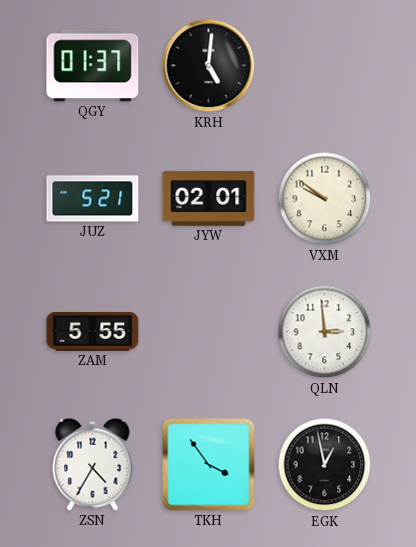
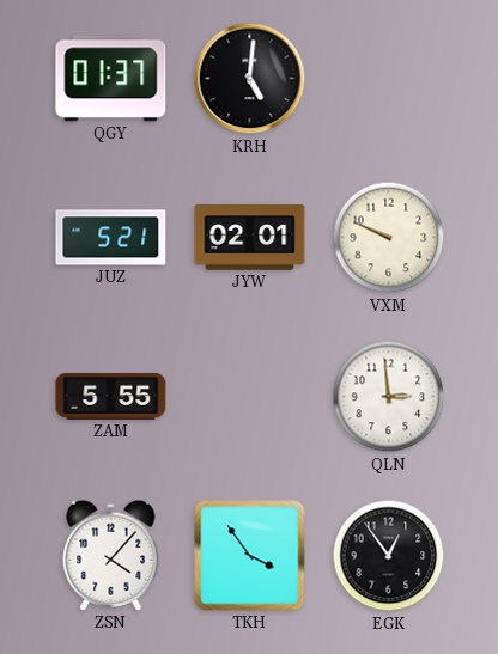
VXM: 9:51 -> 9:49 (389, 238)
ZSN: 4:35 -> 4:07 (111, 555)
EGK: 12:58 -> 12:54 (389, 556)
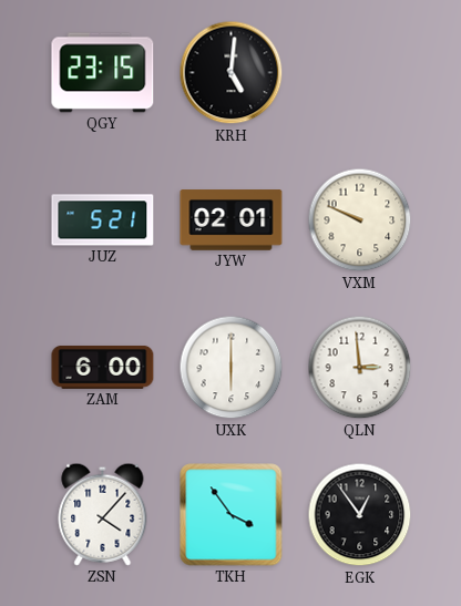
QGY: 01:37 -> 23:15 (103, 73)
ZAM: 5:55 -> 6:00 (103, 368)
UXK: none -> 6:00 (232, 368)
